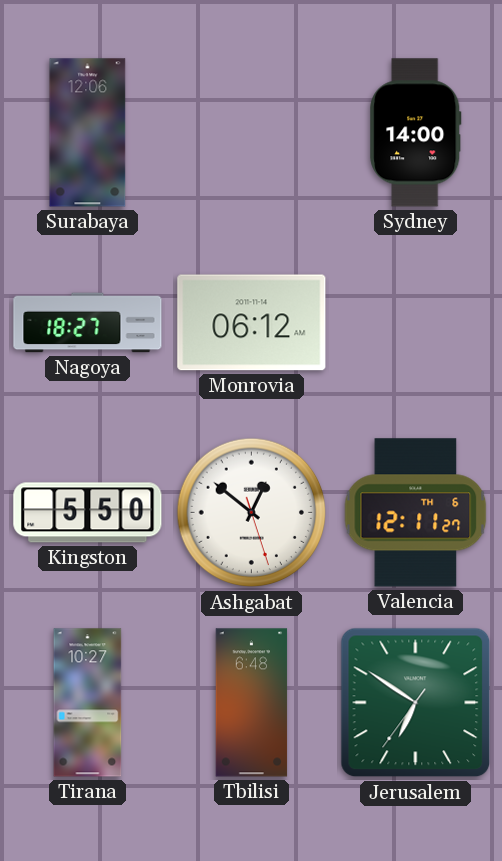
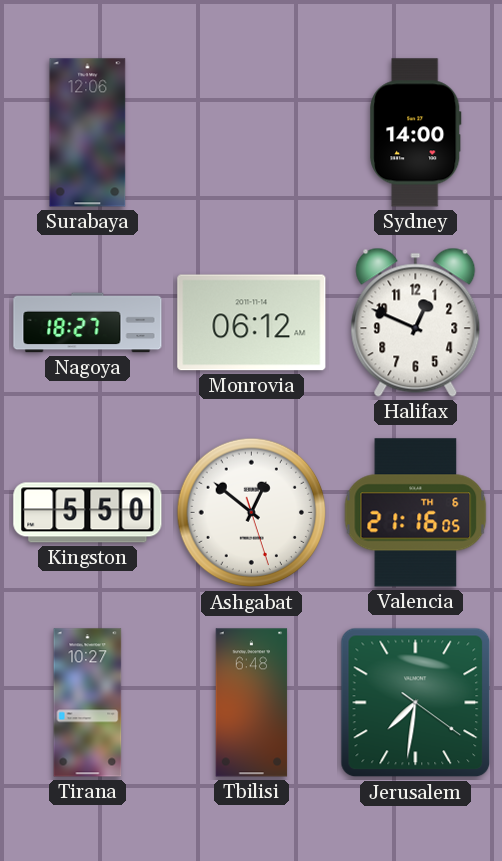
Halifax: none -> 12:49 (416, 322)
Valencia: 12:11 -> 21:16 (416, 513)
Jerusalem: 6:50 -> 7:31 (416, 703)
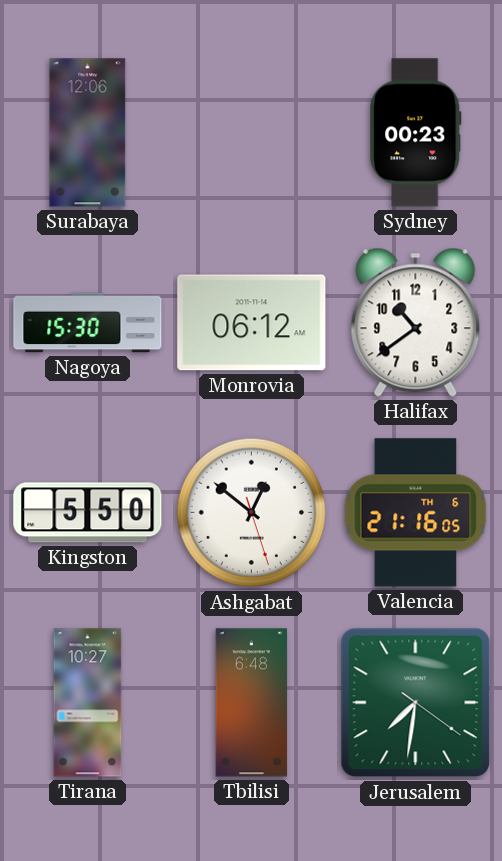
Sydney: 14:00 -> 00:23 (416, 133)
Nagoya: 18:27 -> 15:30 (88, 323)
Halifax: 12:49 -> 10:39 (416, 322)
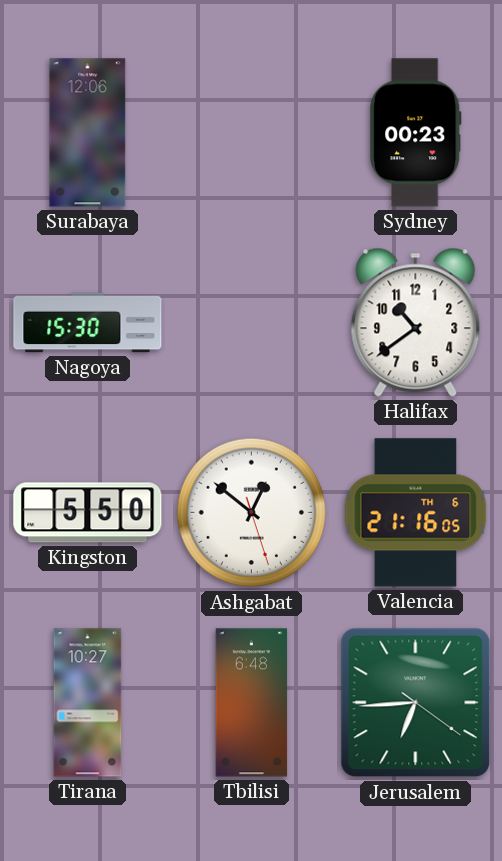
Monrovia: 06:12 -> none (252, 323)
Jerusalem: 7:31 -> 6:44 (416, 703)
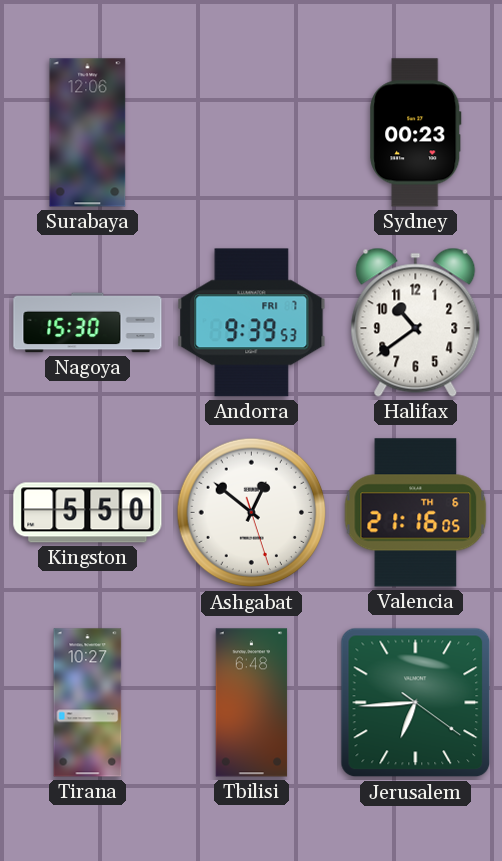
Andorra: none -> 9:39 (252, 323)
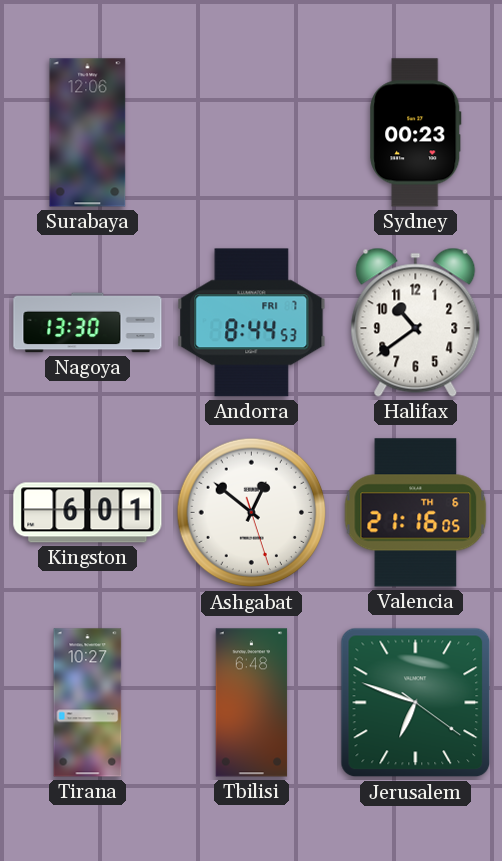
Nagoya: 15:30 -> 13:30 (88, 323)
Andorra: 9:39 -> 8:44 (252, 323)
Kingston: 5:50 -> 6:01 (88, 513)
Jerusalem: 6:44 -> 6:48 (416, 703)
